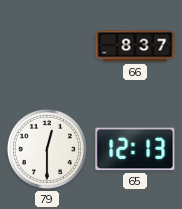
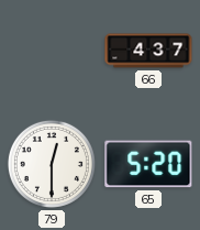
66: 8:37 -> 4:37 (148, 51)
65: 12:13 -> 5:20 (148, 164)
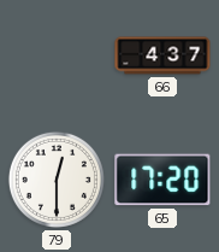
65: 5:20 -> 17:20 (162, 180)
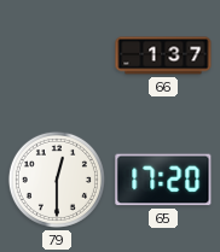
66: 4:37 -> 1:37 (163, 55)
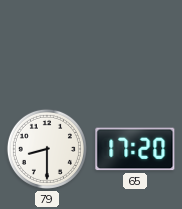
66: 1:37 -> none (163, 55)
79: 12:30 -> 8:30 (47, 149)
